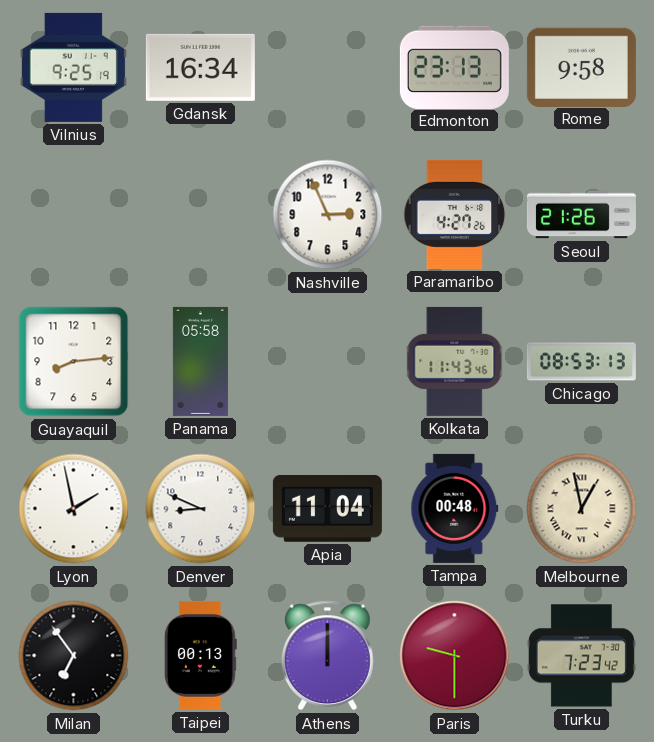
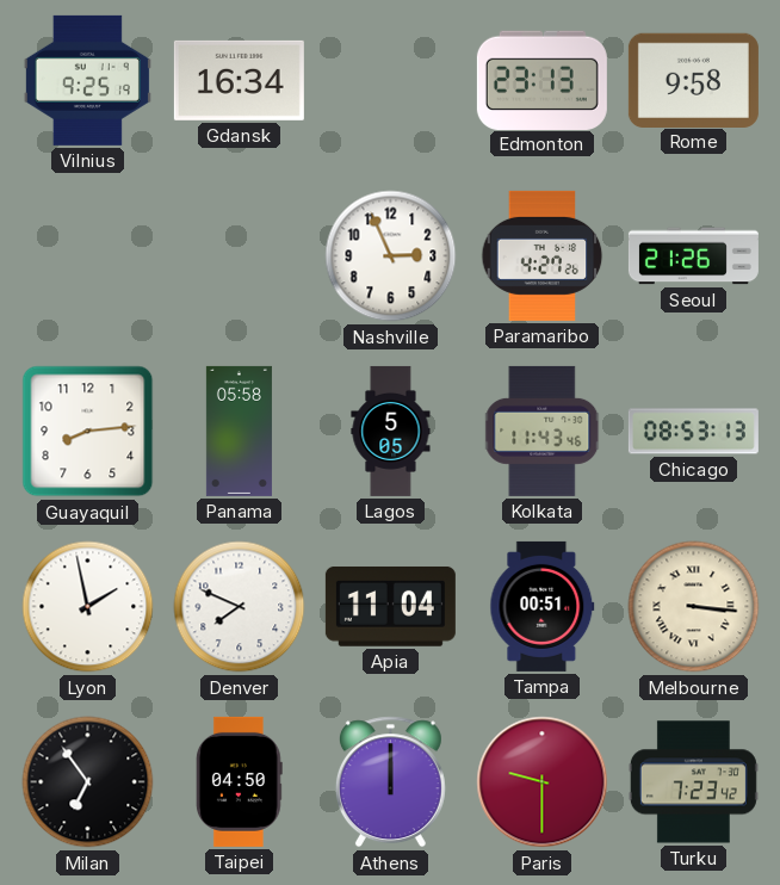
Lagos: none -> 5:05 (391, 431)
Denver: 8:49 -> 7:49 (240, 607)
Tampa: 00:48 -> 00:51 (543, 606)
Melbourne: 12:58 -> 3:16 (694, 607)
Taipei: 00:13 -> 04:50 (239, 781)
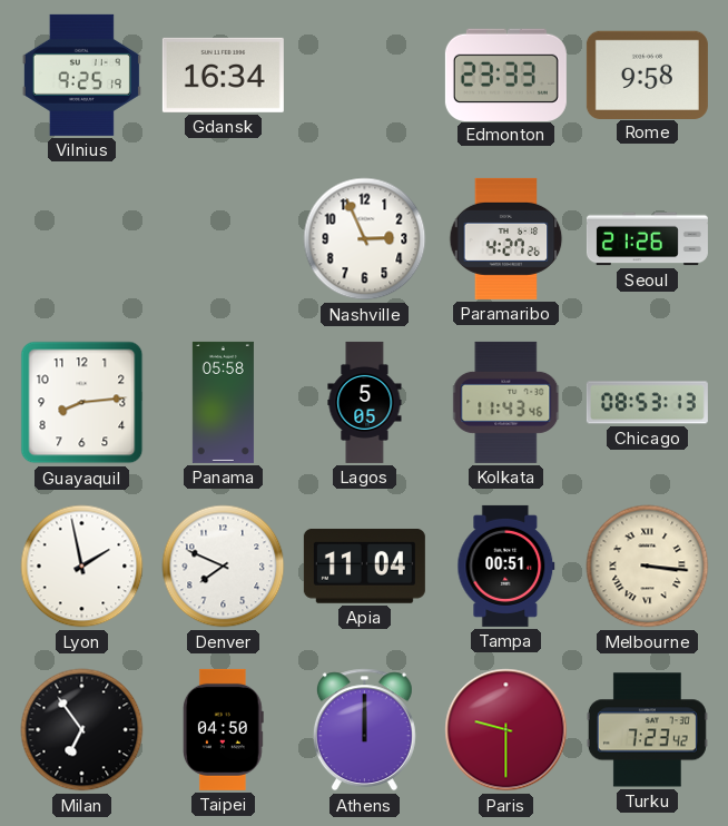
Edmonton: 23:13 -> 23:33 (505, 75)
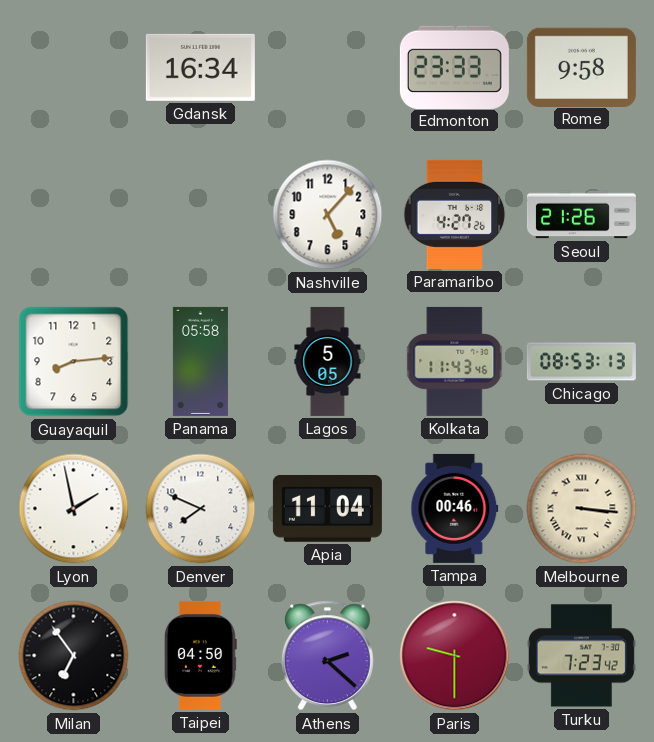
Vilnius: 9:25 -> none (81, 75)
Nashville: 2:56 -> 5:07 (328, 215)
Tampa: 00:51 -> 00:46 (455, 508)
Athens: 12:00 -> 2:22 (327, 656)
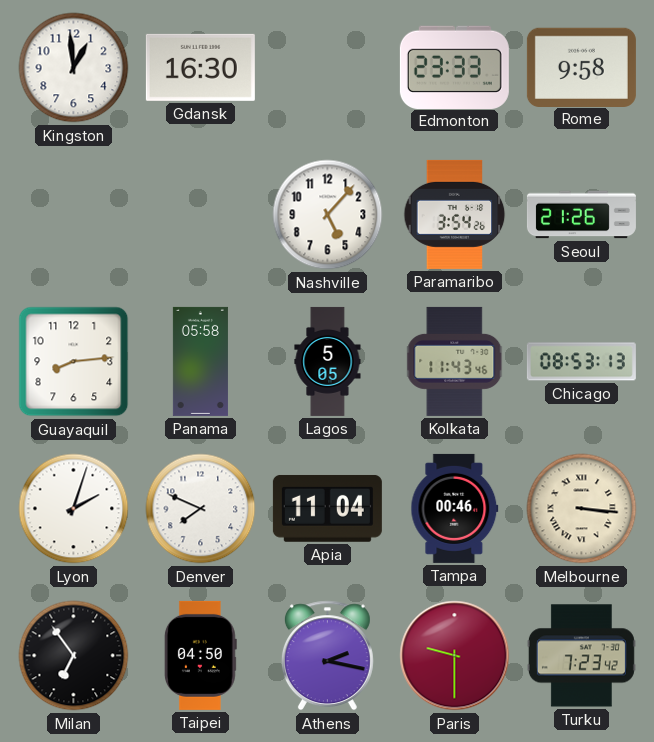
Kingston: none -> 12:59 (74, 68)
Gdansk: 16:34 -> 16:30 (200, 67)
Paramaribo: 4:27 -> 3:54 (455, 214)
Lyon: 1:58 -> 2:03 (74, 509)
Athens: 2:22 -> 2:17 (327, 656)
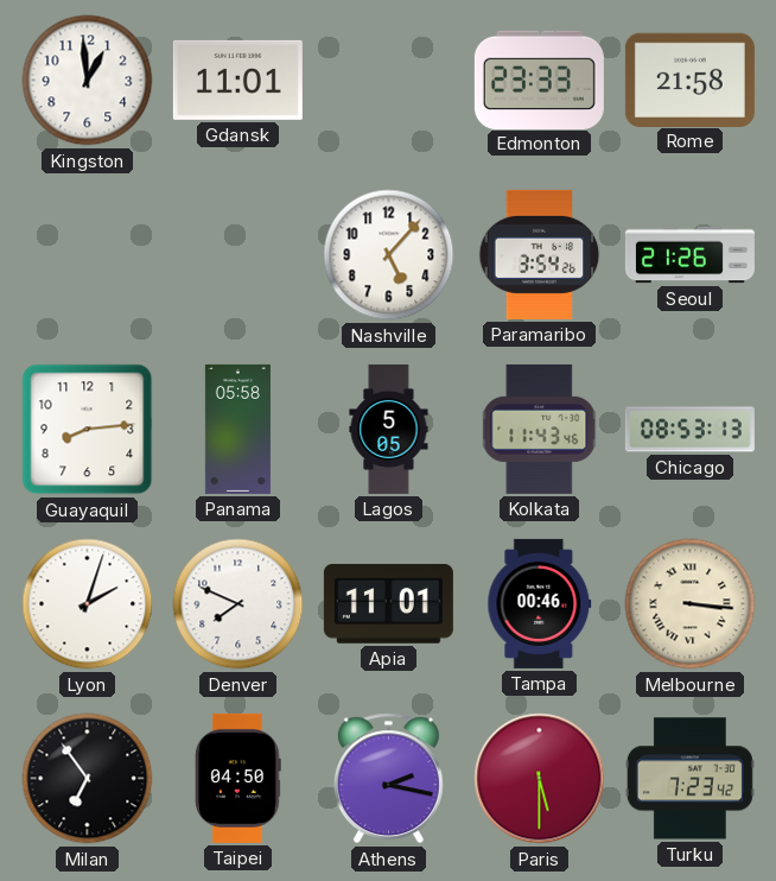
Gdansk: 16:30 -> 11:01 (237, 80)
Rome: 9:58 -> 21:58 (689, 80)
Apia: 11:04 -> 11:01 (388, 603)
Paris: 9:30 -> 5:30 (540, 779)
